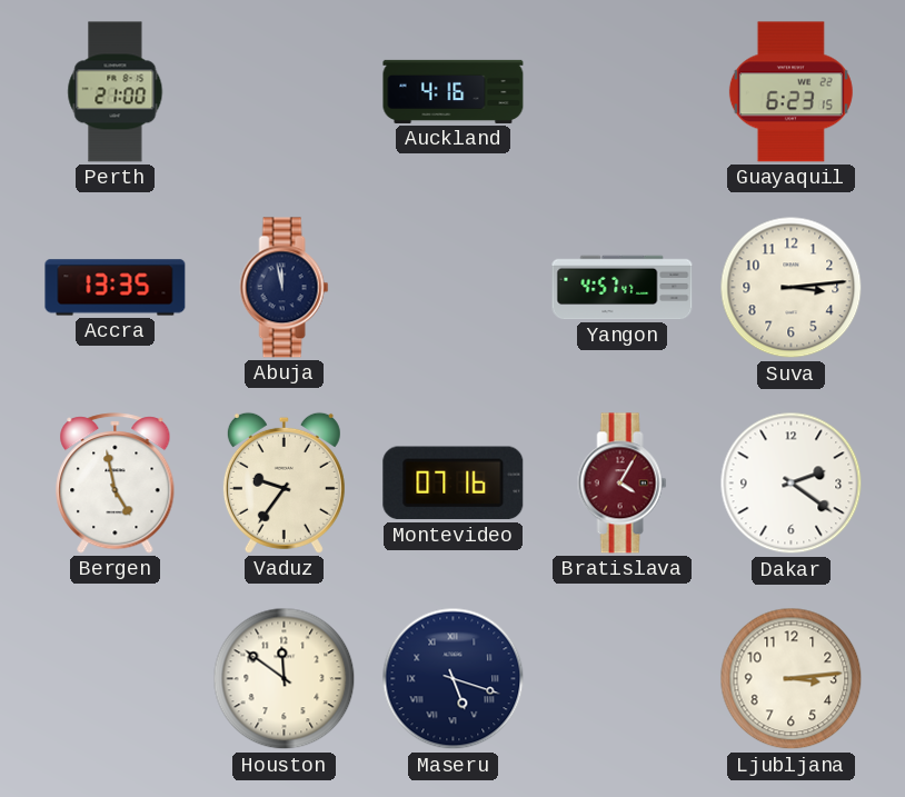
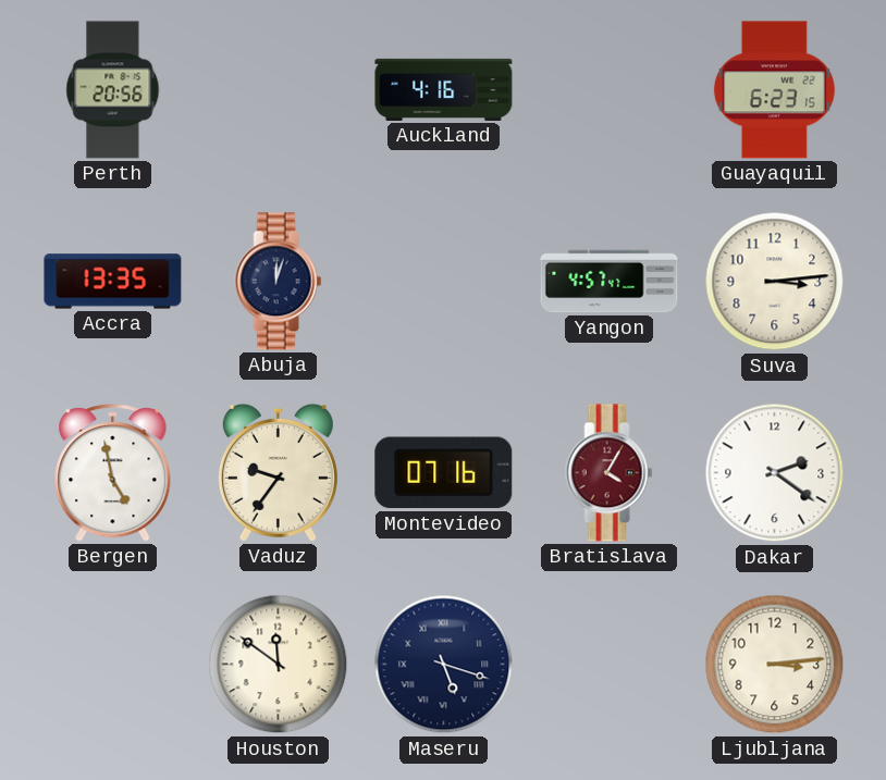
Perth: 21:00 -> 20:56 (113, 90)
Abuja: 11:58 -> 12:03 (279, 282)
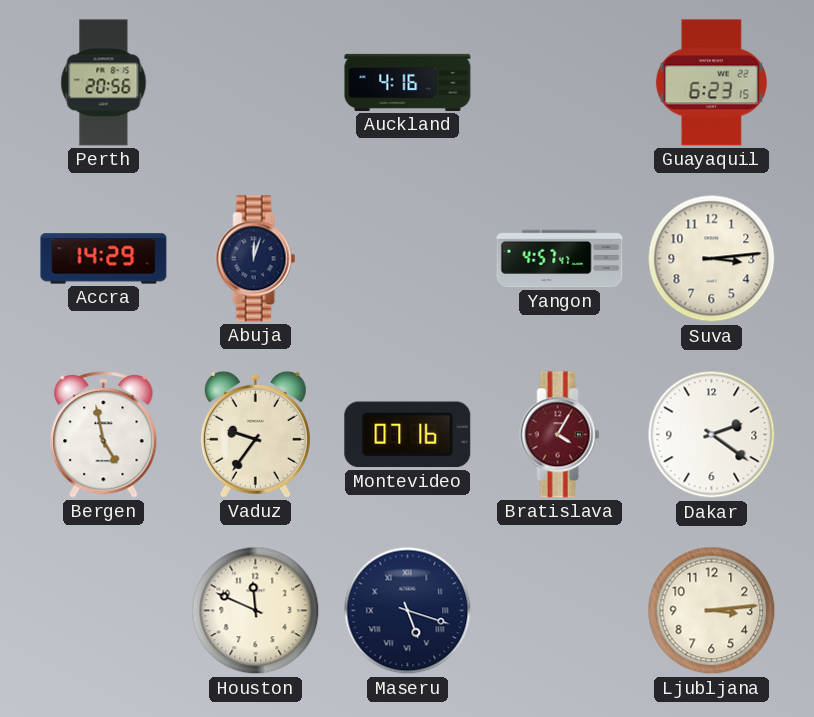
Accra: 13:35 -> 14:29 (104, 259)
Houston: 11:51 -> 11:49 (256, 611)
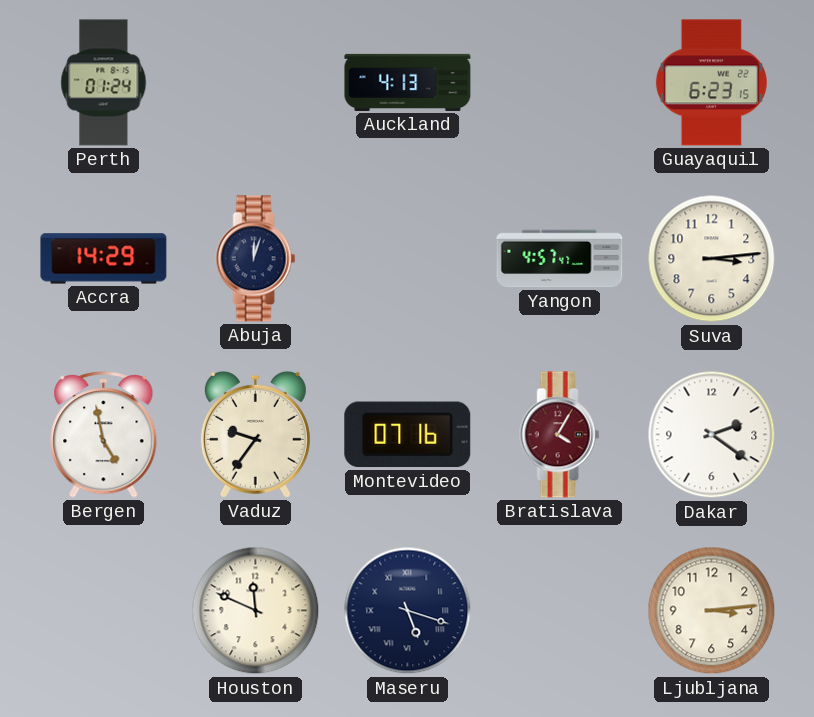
Perth: 20:56 -> 01:24 (104, 83)
Auckland: 4:16 -> 4:13 (408, 82)
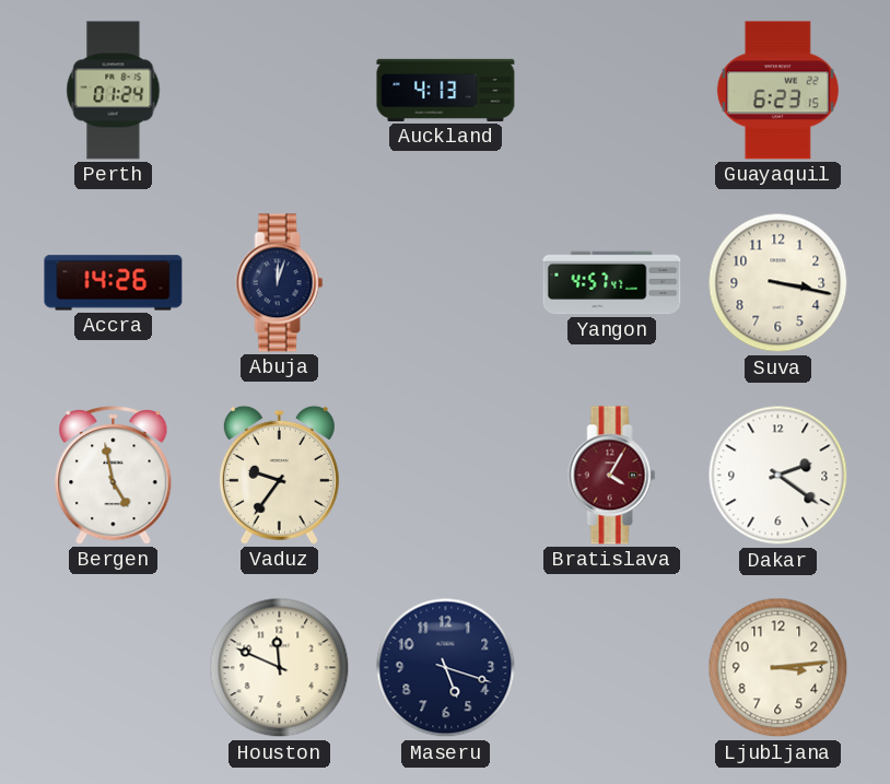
Accra: 14:29 -> 14:26 (114, 283)
Suva: 3:14 -> 3:17 (778, 283)
Montevideo: 07:16 -> none (408, 435)
Maseru numerals: Roman -> Arabic (446, 668)
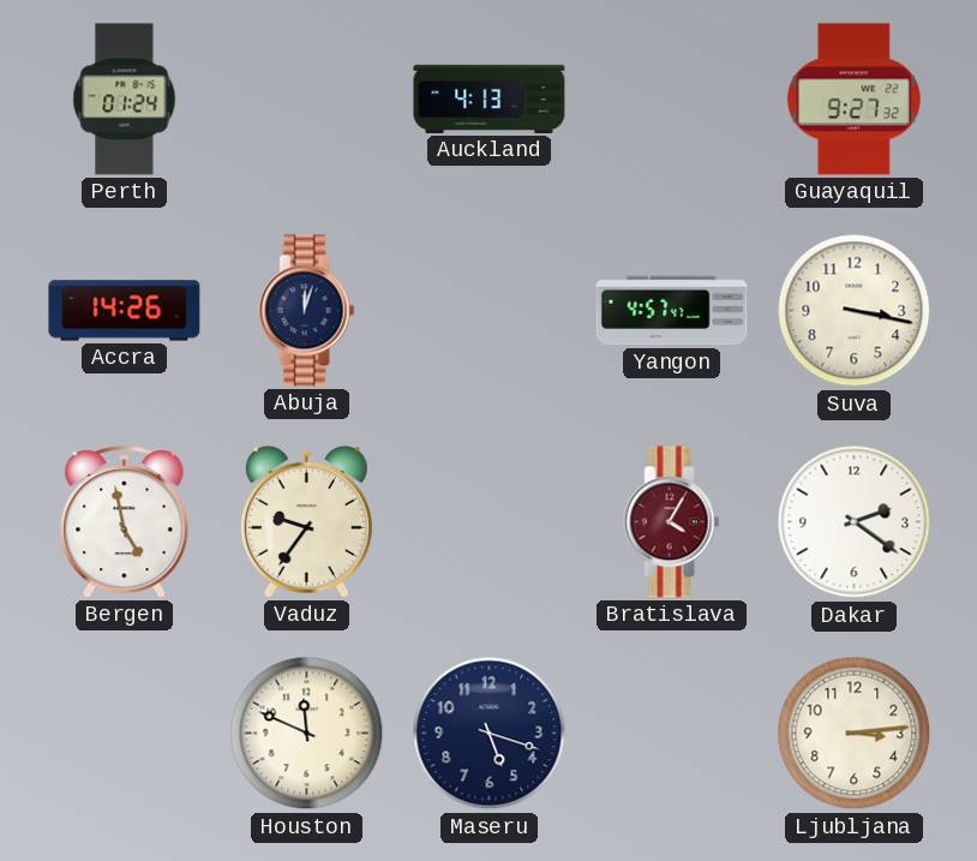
Guayaquil: 6:23 -> 9:27 (853, 100)
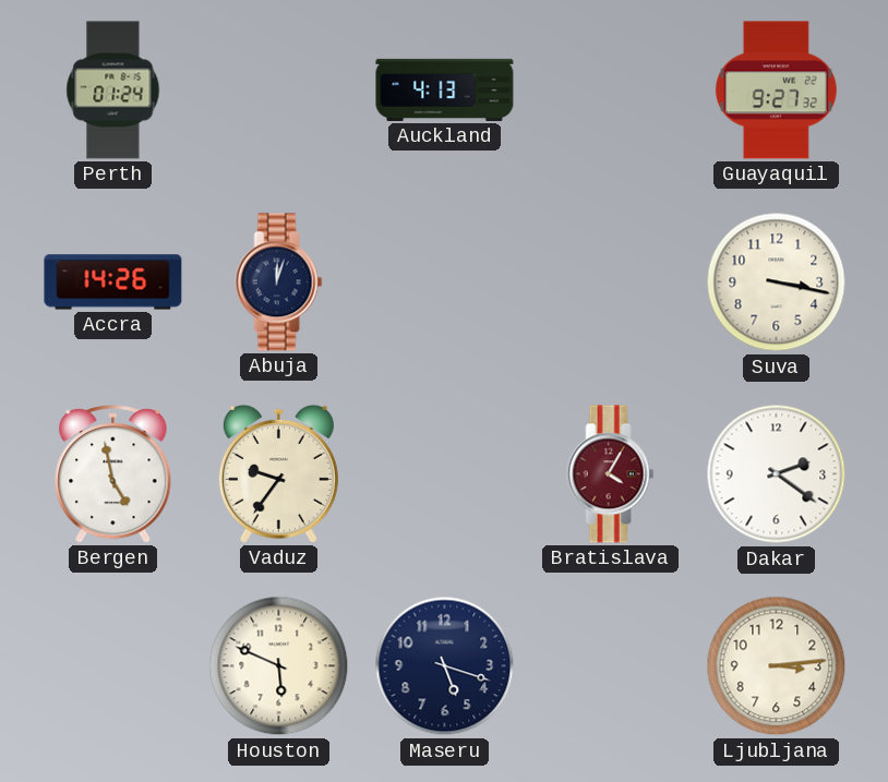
Yangon: 4:57 -> none (672, 311)
Houston: 11:49 -> 5:49 (279, 666)
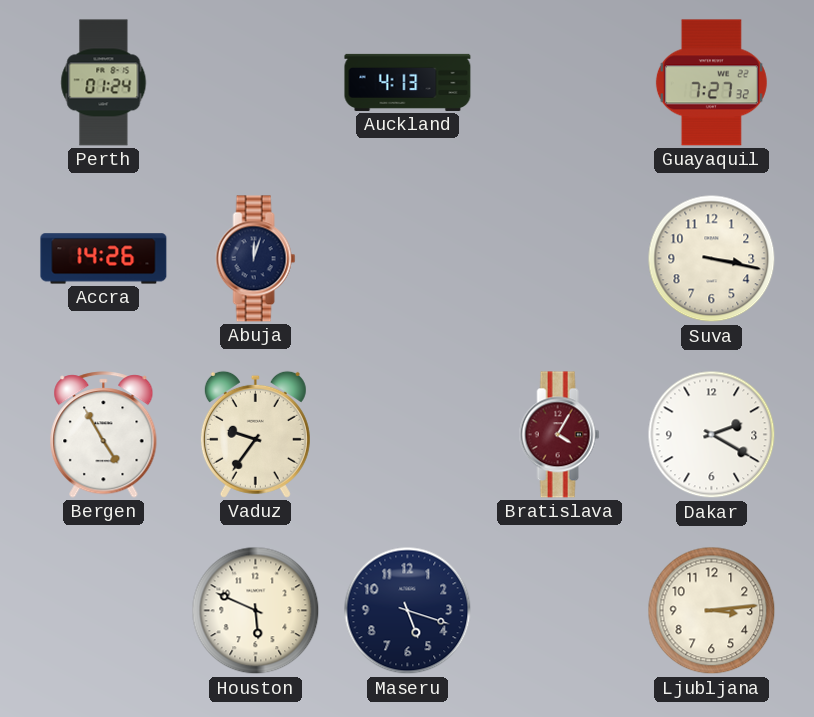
Guayaquil: 9:27 -> 7:27 (711, 83)
Bergen: 4:58 -> 4:55 (104, 435)
Dakar: 2:21 -> 2:20 (712, 435)
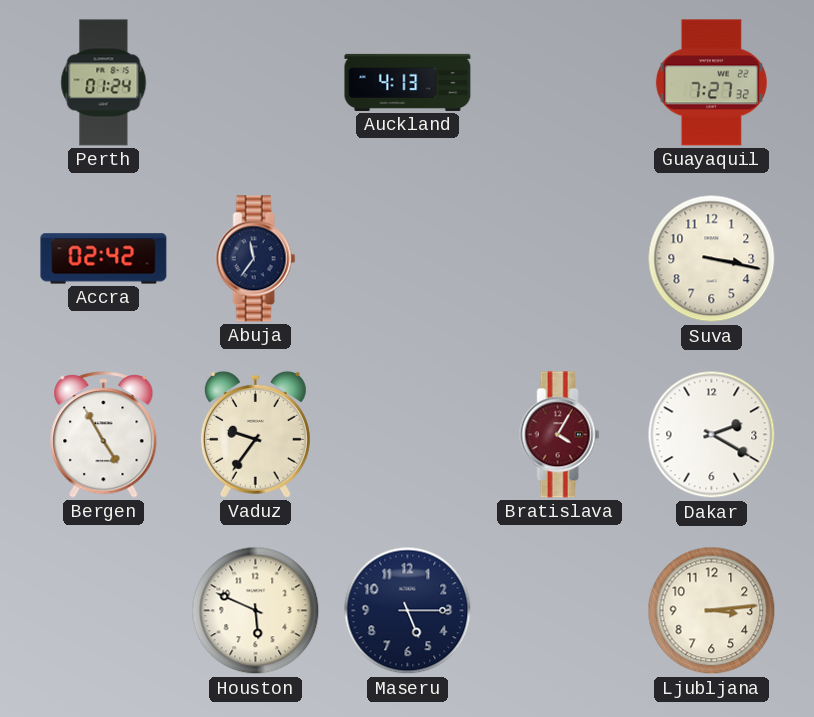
Accra: 14:26 -> 02:42 (104, 259)
Abuja: 12:03 -> 11:36 (256, 259)
Maseru: 5:18 -> 5:15 (408, 611)
